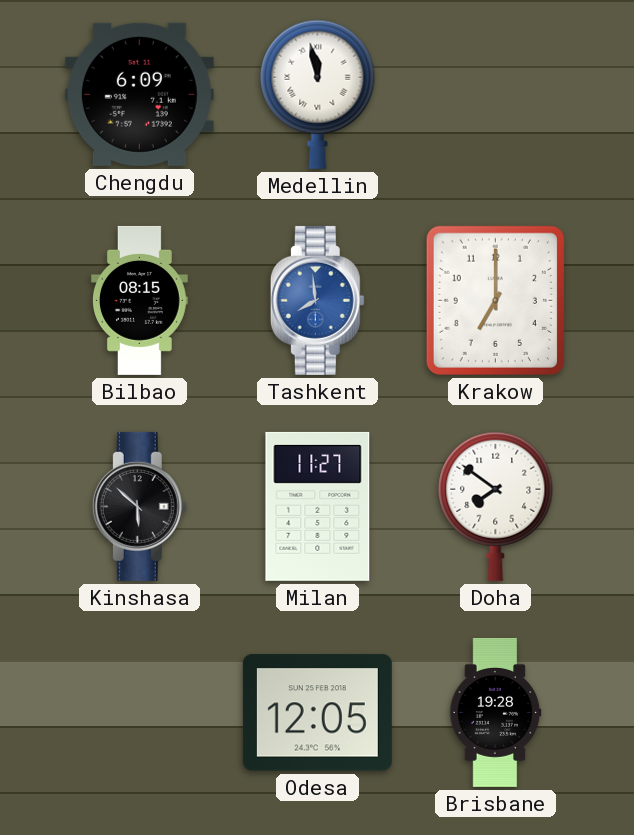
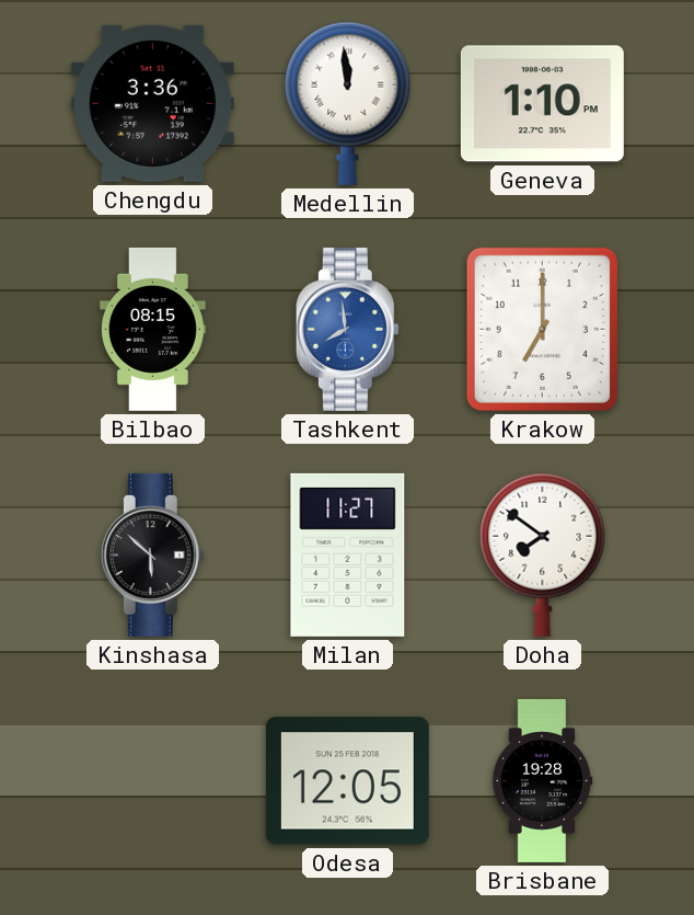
Chengdu: 6:09 -> 3:36 (152, 103)
Medellin: 11:58 -> 11:59 (348, 103)
Geneva: none -> 1:10 (542, 104)
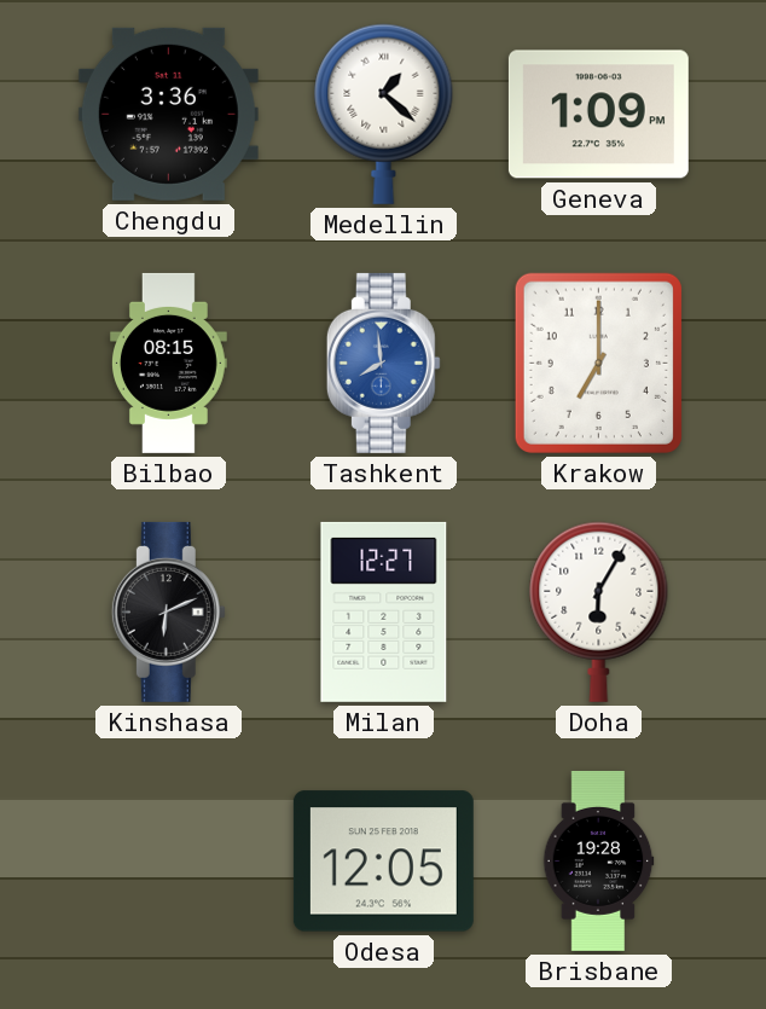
Medellin: 11:59 -> 1:22 (384, 114)
Geneva: 1:10 -> 1:09 (598, 115)
Kinshasa: 5:52 -> 6:11 (168, 611)
Milan: 11:27 -> 12:27 (384, 611)
Doha: 7:51 -> 6:05 (599, 611)
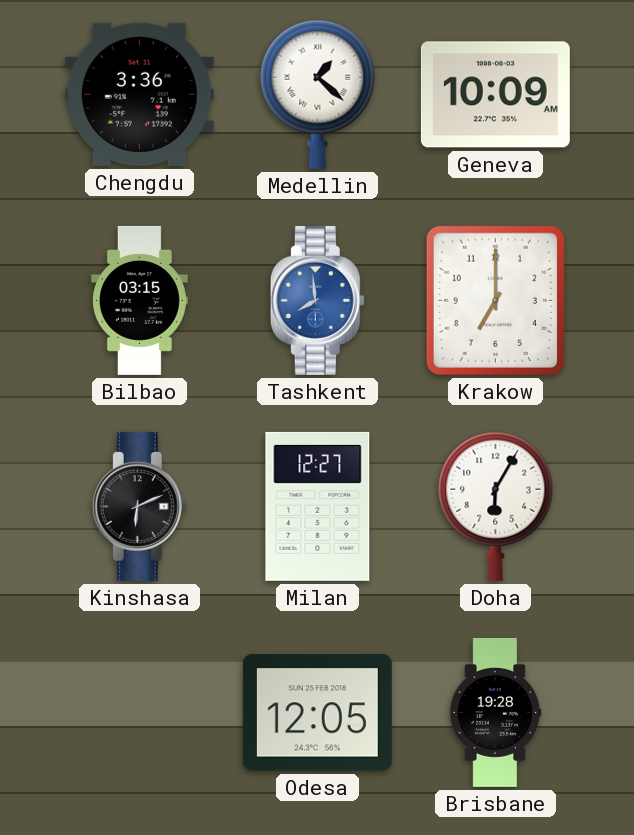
Geneva: 1:09 -> 10:09 (495, 95)
Bilbao: 08:15 -> 03:15 (139, 300)
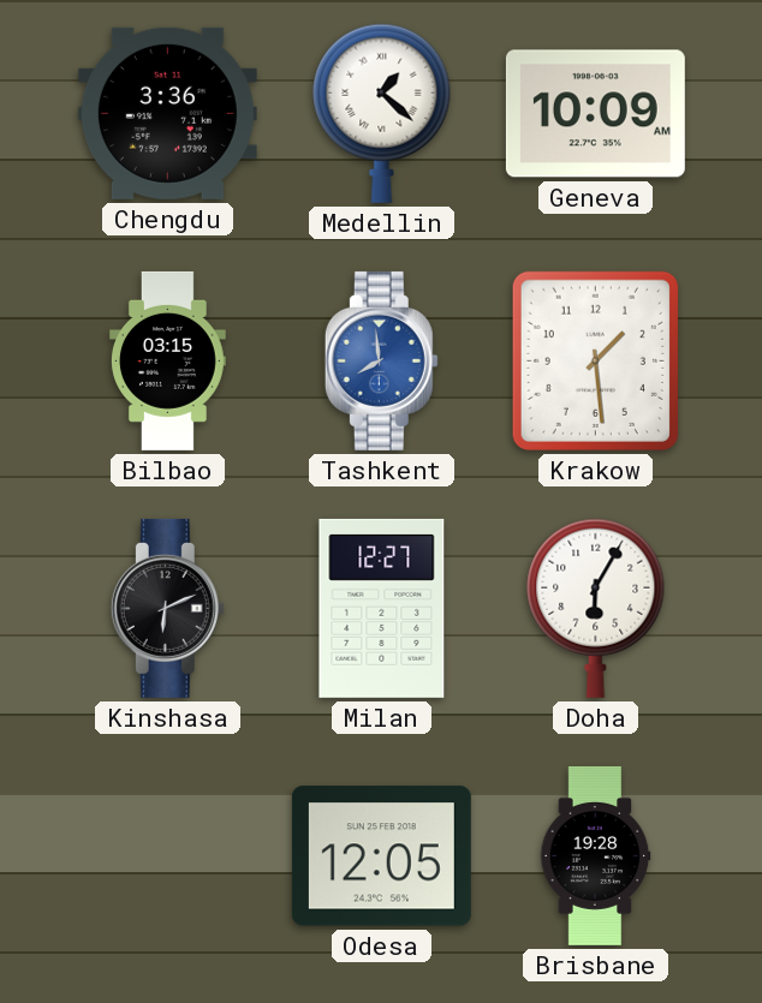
Krakow: 7:00 -> 1:29 (595, 360)
